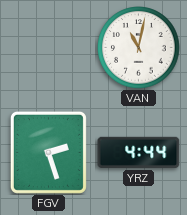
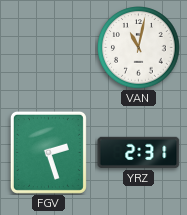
YRZ: 4:44 -> 2:31 (139, 152)
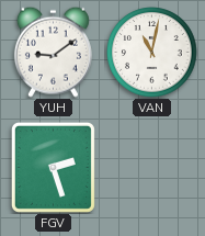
YUH: none -> 9:09 (53, 52)
YRZ: 2:31 -> none (139, 152)
